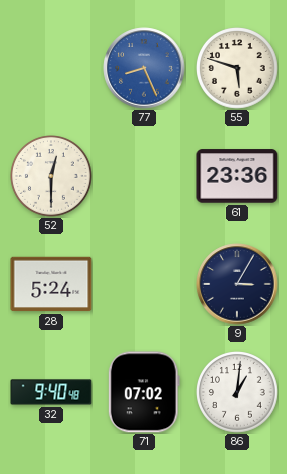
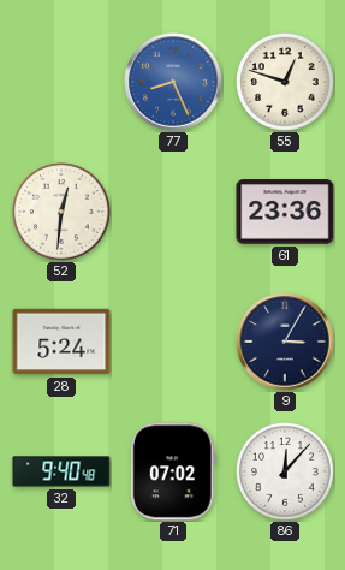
55: 5:48 -> 12:48 (286, 83)
52: 12:30 -> 12:31 (63, 213)
86: 1:01 -> 12:07 (286, 473)
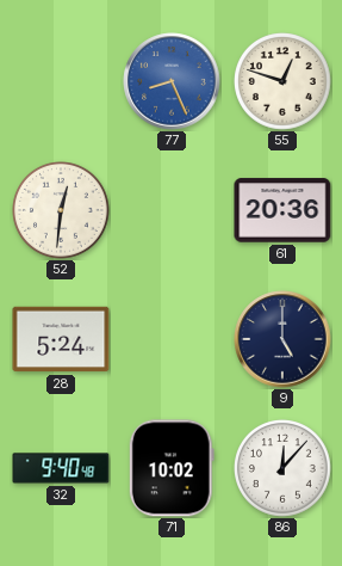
61: 23:36 -> 20:36 (282, 210)
9: 3:05 -> 5:00 (282, 339)
71: 07:02 -> 10:02 (172, 468)
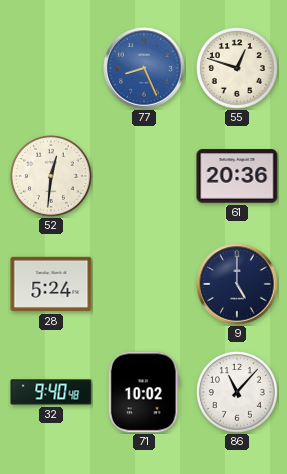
86: 12:07 -> 11:07 (238, 393)
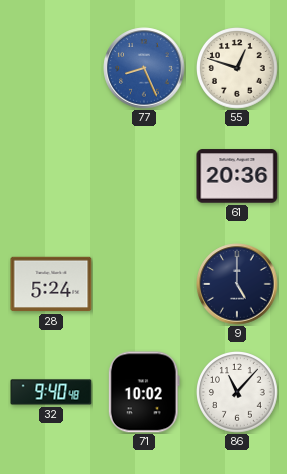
52: 12:31 -> none (52, 177)
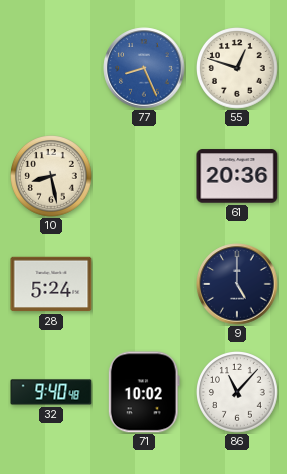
10: none -> 8:28 (52, 177)
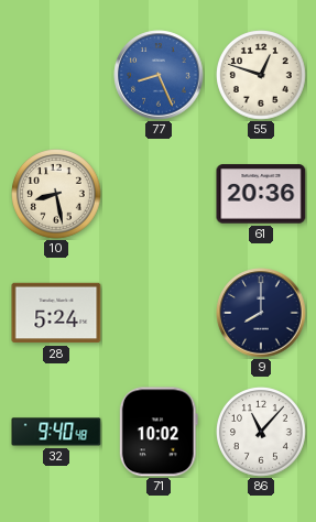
9: 5:00 -> 8:00 (261, 313)
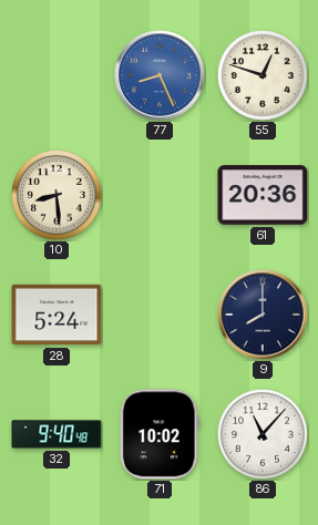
10: 8:28 -> 8:29 (58, 196)
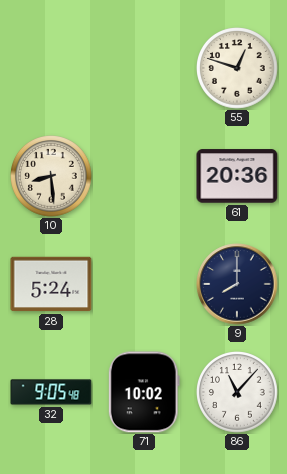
77: 8:26 -> none (160, 75)
32: 9:40 -> 9:05 (51, 392)
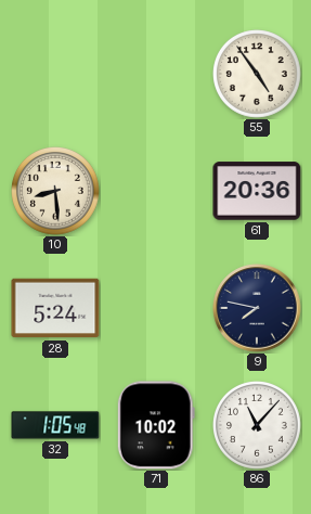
55: 12:48 -> 4:54 (258, 75)
9: 8:00 -> 7:47 (257, 308)
32: 9:05 -> 1:05 (55, 425)
